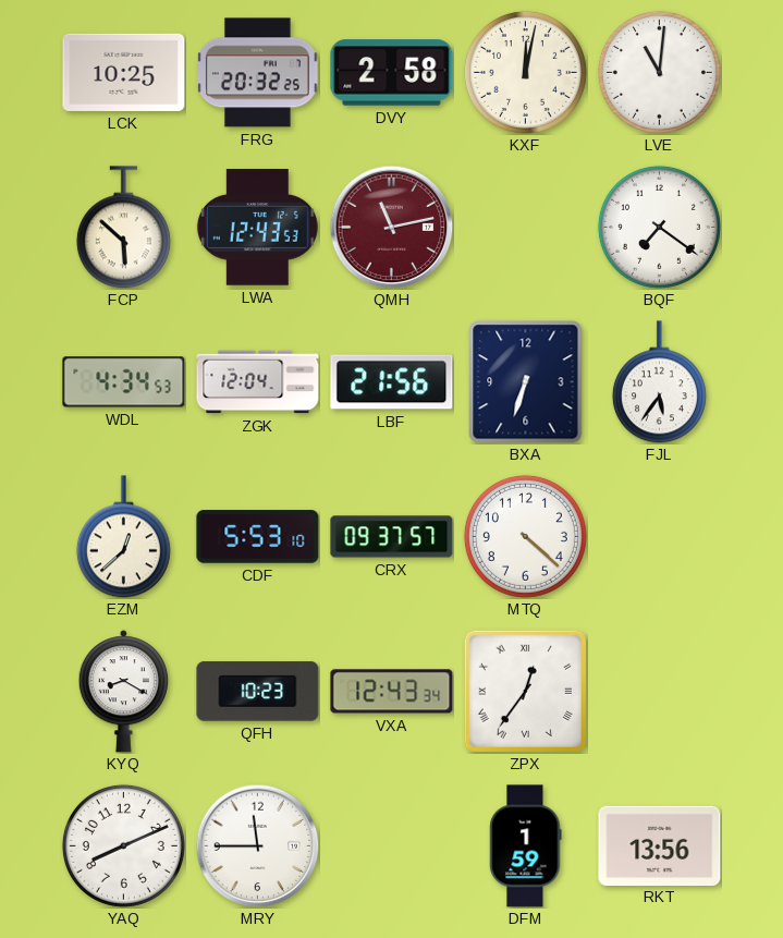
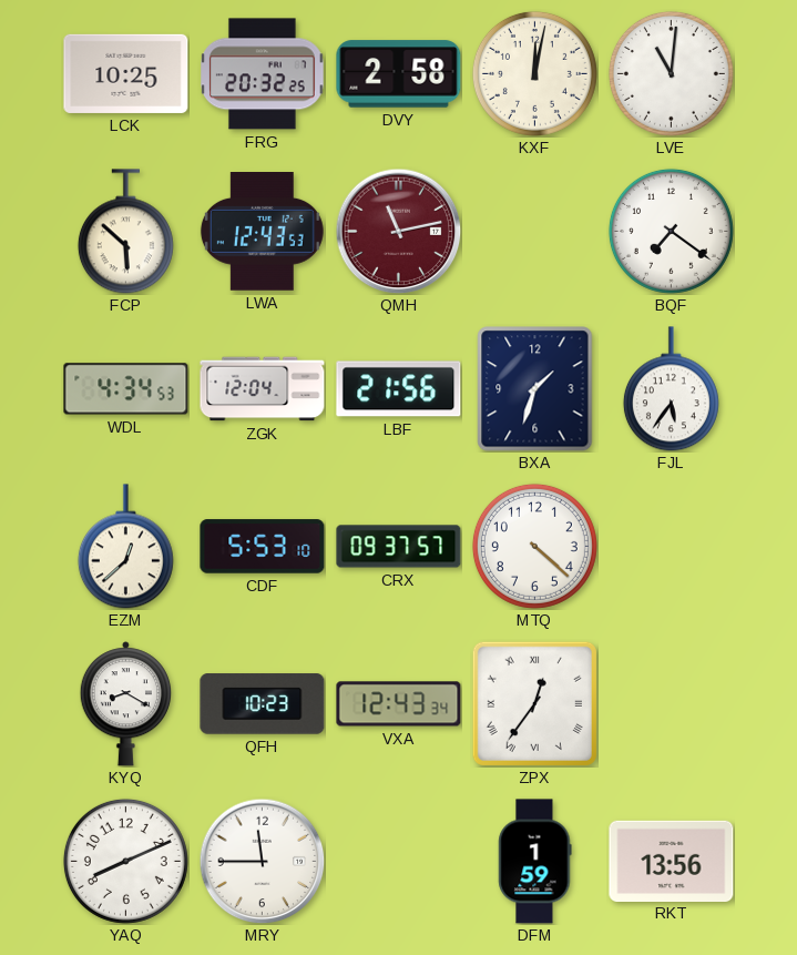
BXA: 6:33 -> 1:33 (535, 389)
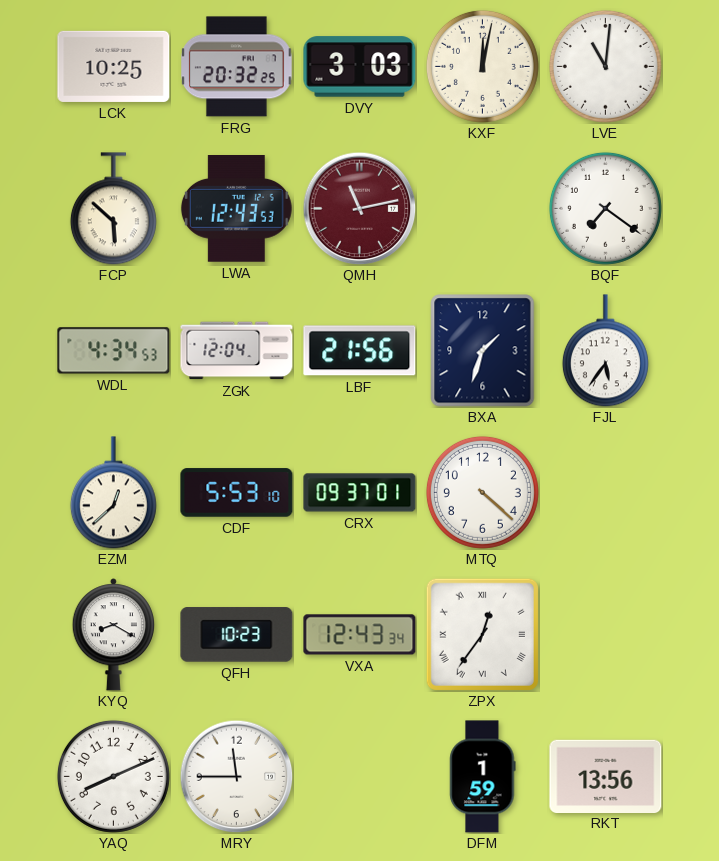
DVY: 2:58 -> 3:03 (360, 67)
CRX: 09:37:57 -> 09:37:01 (360, 493)
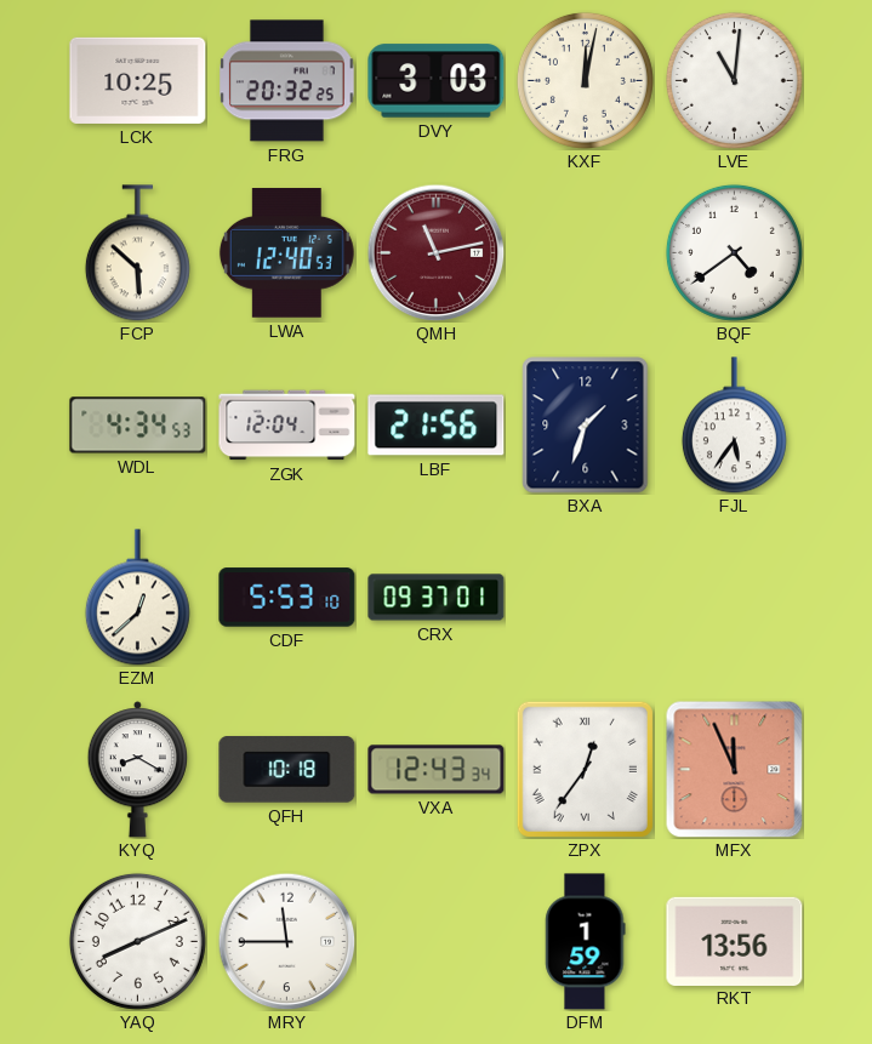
LWA: 12:43 -> 12:40 (286, 253)
BQF: 7:21 -> 4:39 (734, 252)
MTQ: 4:22 -> none (482, 492)
QFH: 10:23 -> 10:18 (287, 770)
MFX: none -> 11:56 (734, 769)
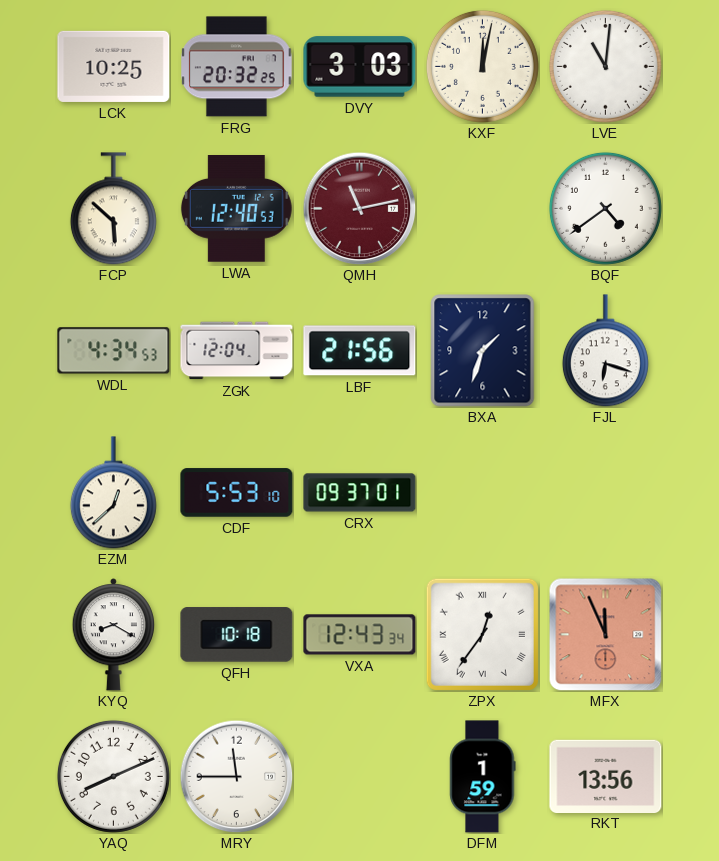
FJL: 5:36 -> 6:18 (605, 351)
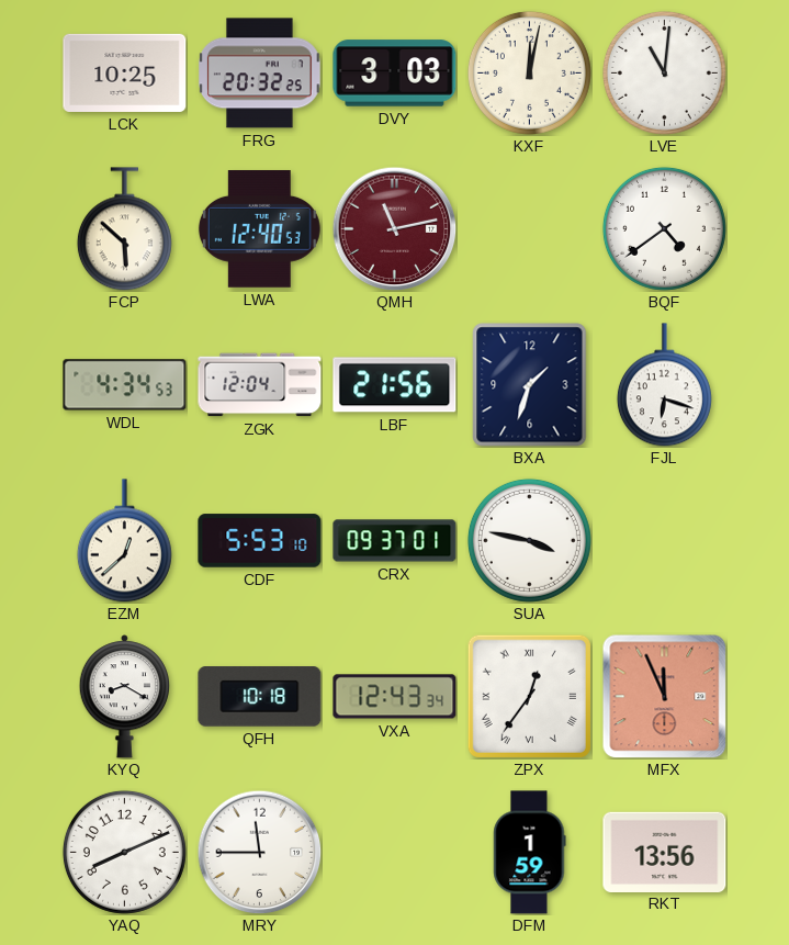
SUA: none -> 3:47 (529, 540)
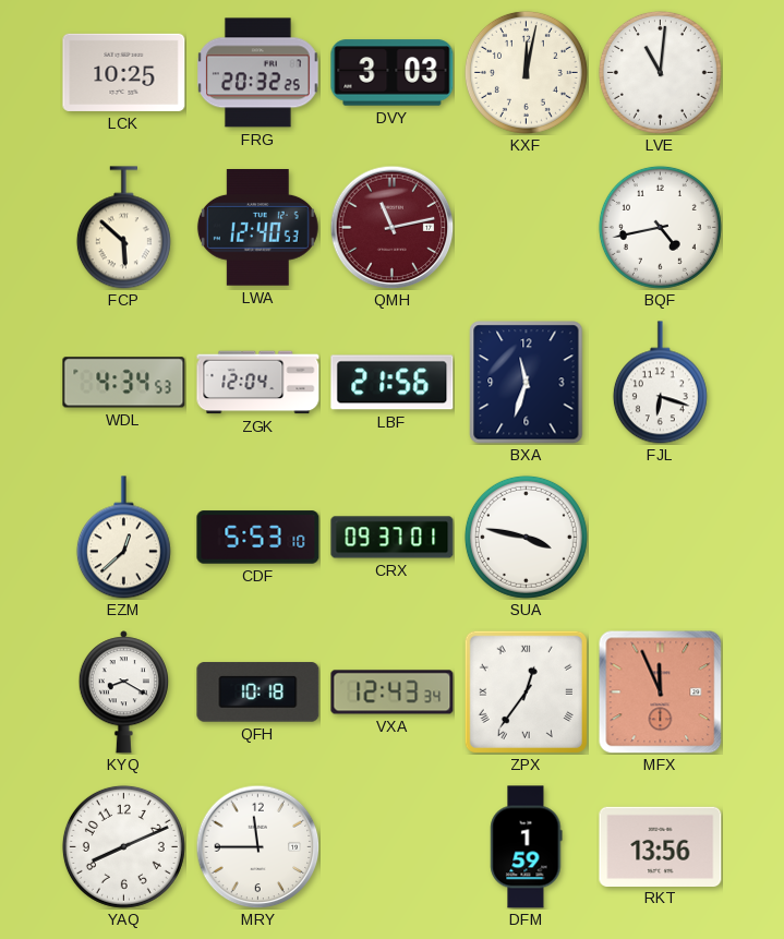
BQF: 4:39 -> 4:43 (660, 227)
BXA: 1:33 -> 11:33 (527, 383)
